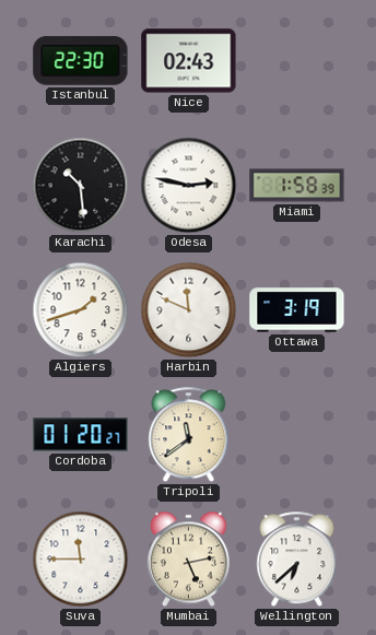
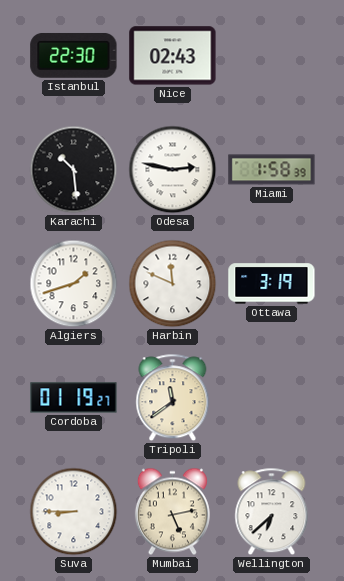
Cordoba: 01:20 -> 01:19 (74, 398)
Suva: 11:45 -> 8:45 (74, 512)
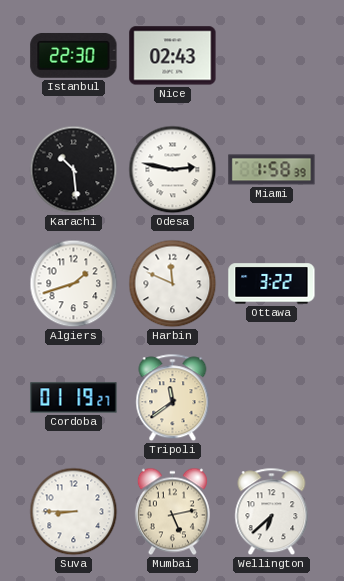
Ottawa: 3:19 -> 3:22 (272, 284)
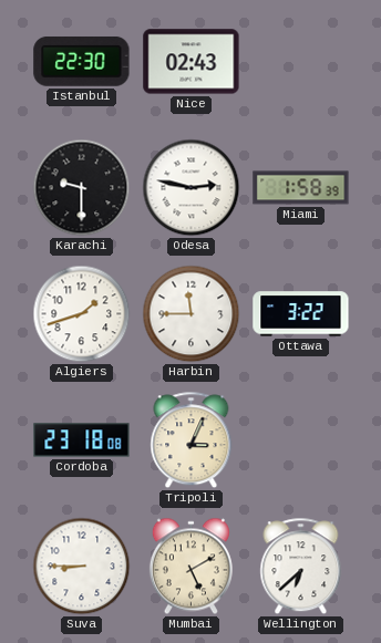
Karachi: 10:29 -> 9:30 (82, 188)
Harbin: 11:49 -> 11:45 (192, 314)
Cordoba: 01:19 -> 23:18 (82, 440)
Tripoli: 11:39 -> 3:04 (192, 440)
Mumbai: 5:13 -> 5:10 (190, 567)
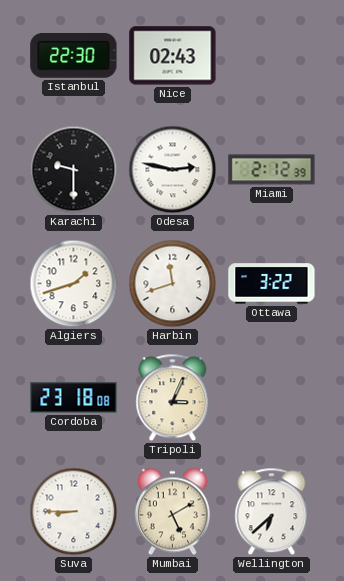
Miami: 1:58 -> 2:12 (272, 170)
Harbin: 11:45 -> 11:42 (173, 284)
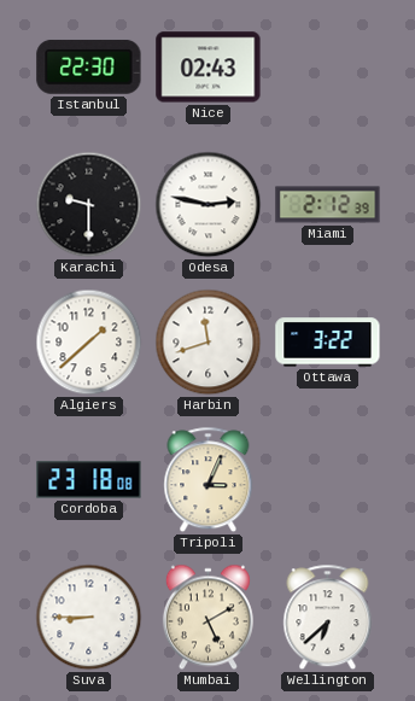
Algiers: 1:42 -> 1:38 (89, 343)
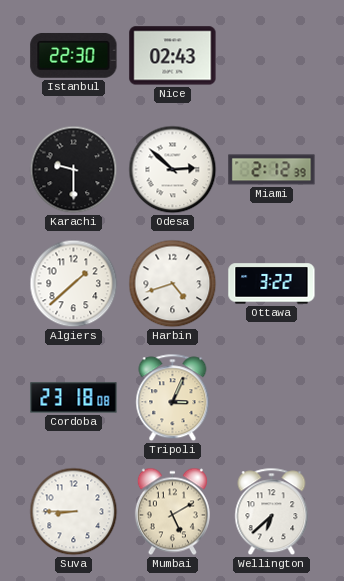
Odesa: 2:47 -> 2:52 (173, 170)
Harbin: 11:42 -> 4:42 (173, 284)
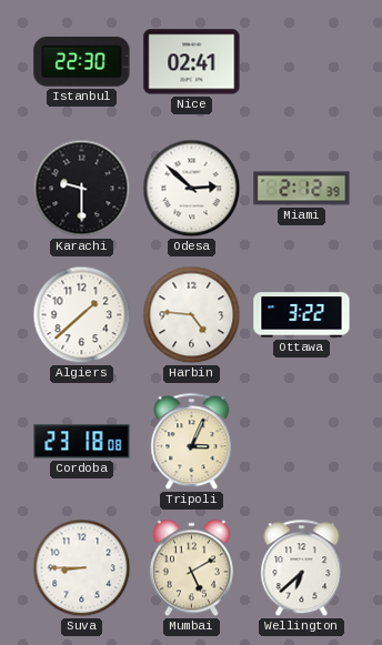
Nice: 02:43 -> 02:41 (192, 62)
Harbin: 4:42 -> 4:46 (192, 315)
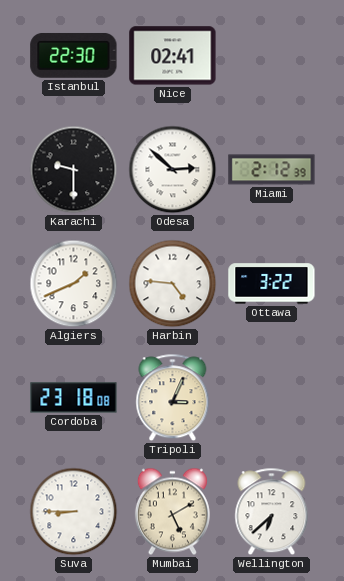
Algiers: 1:38 -> 1:41 (74, 284)
